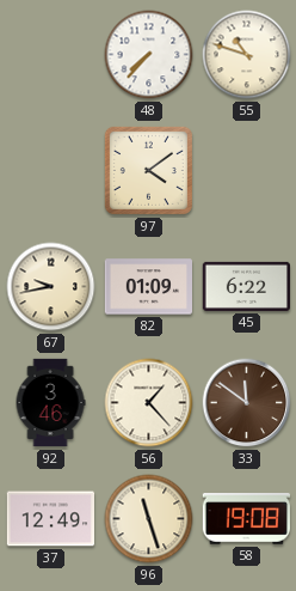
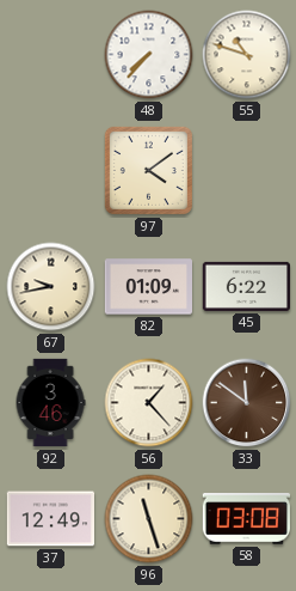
58: 19:08 -> 03:08 (246, 519)
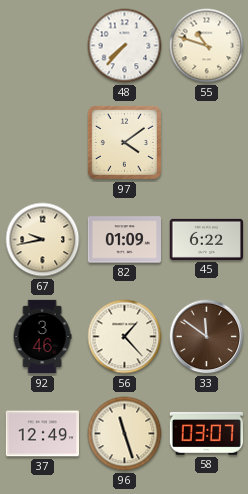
58: 03:08 -> 03:07 (206, 434)
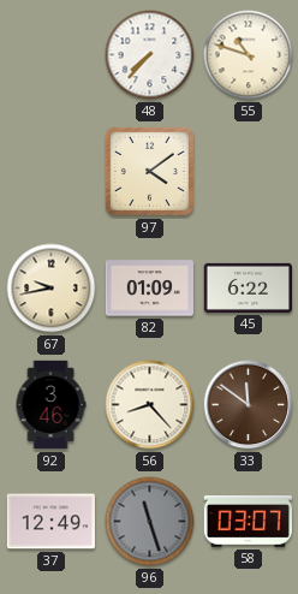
56: 1:23 -> 8:23 (150, 405)
96 dial: cream -> grey (150, 522)
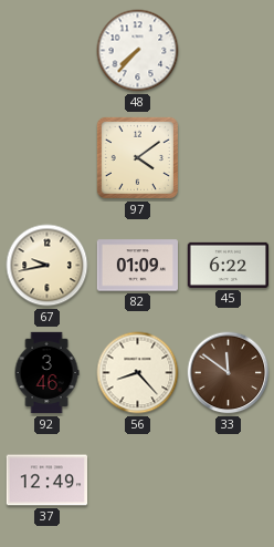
55: 10:48 -> none (249, 55)
96: 11:27 -> none (150, 522)
58: 03:07 -> none (248, 522)
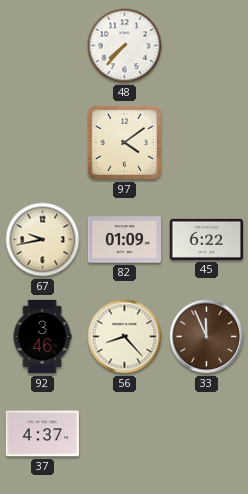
33: 11:51 -> 11:56 (207, 337)
37: 12:49 -> 4:37 (42, 434)
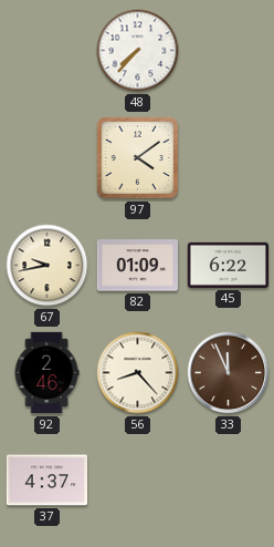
92: 3:46 -> 2:46 (46, 373)
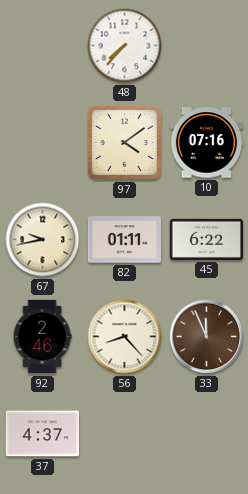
10: none -> 07:16 (206, 143)
82: 01:09 -> 01:11 (124, 240)
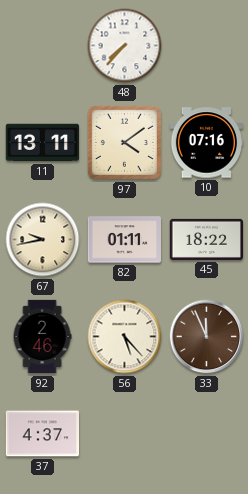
11: none -> 13:11 (42, 143)
45: 6:22 -> 18:22 (206, 239)
56: 8:23 -> 5:23 (125, 337)
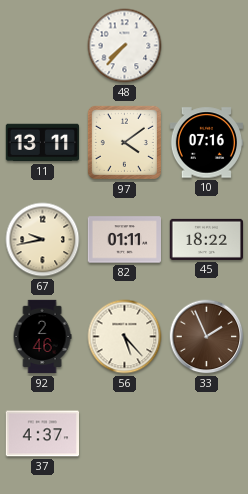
33: 11:56 -> 1:56 (207, 337)
